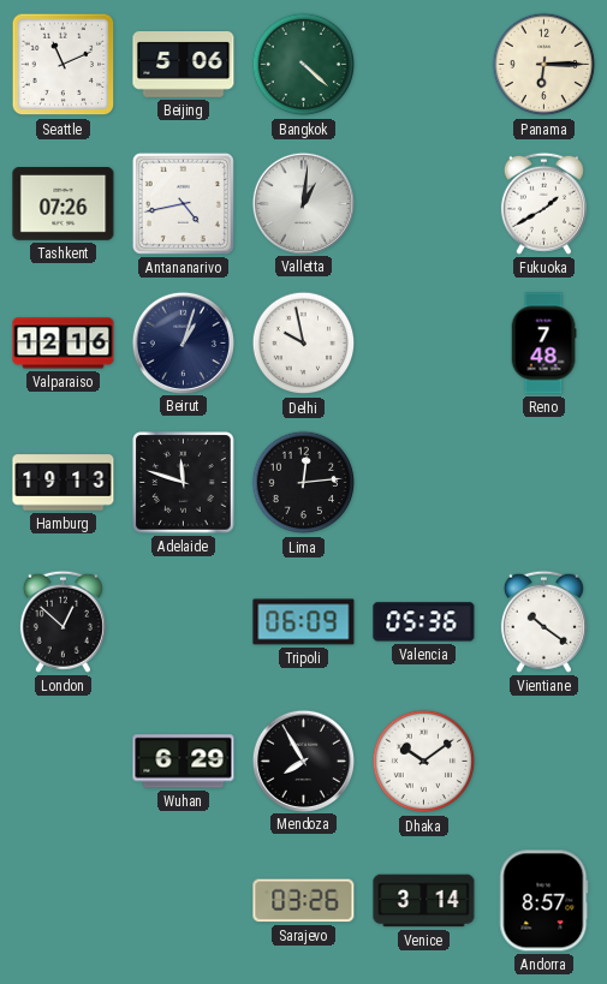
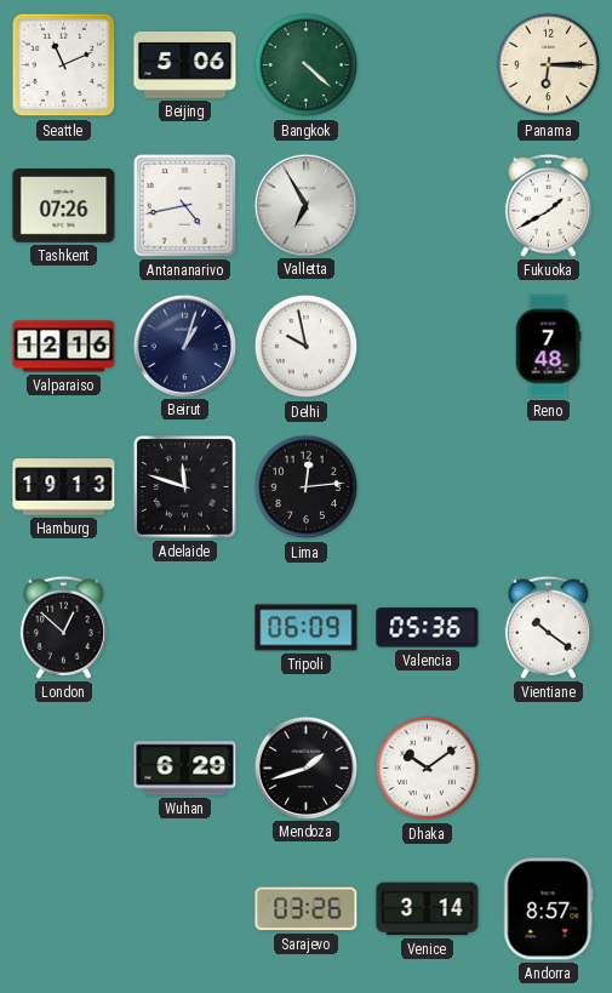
Valletta: 1:01 -> 6:55 (305, 205)
Mendoza: 7:55 -> 1:42 (305, 767)
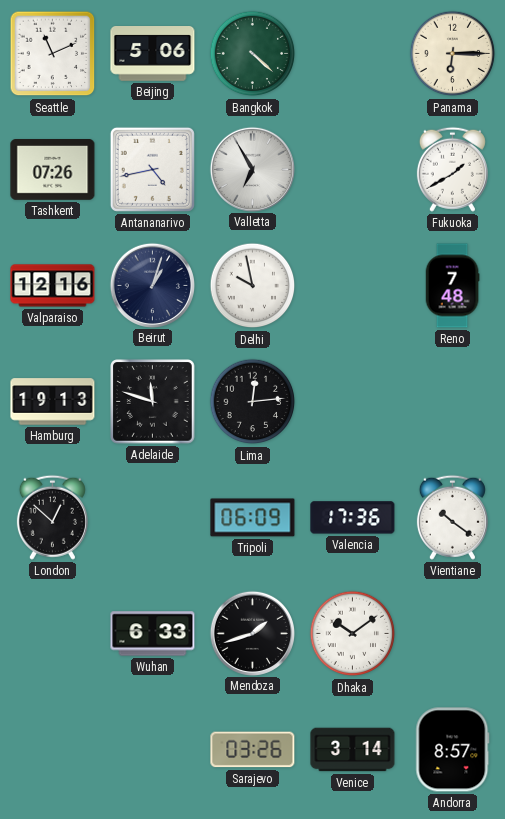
Valencia: 05:36 -> 17:36 (353, 518)
Wuhan: 6:29 -> 6:33 (153, 634)
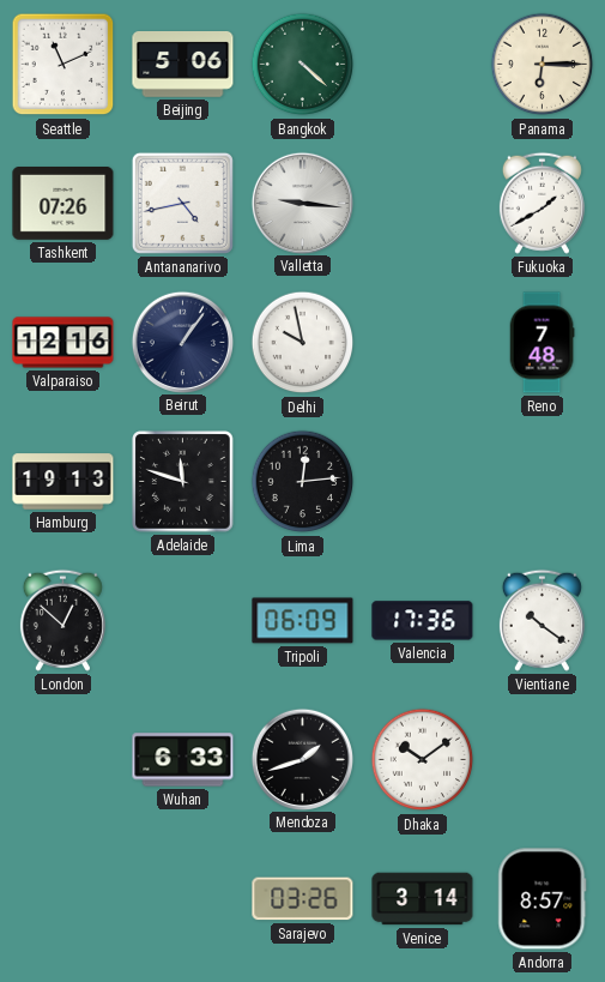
Valletta: 6:55 -> 9:16 (302, 203)
Beirut: 1:03 -> 1:06 (182, 342)
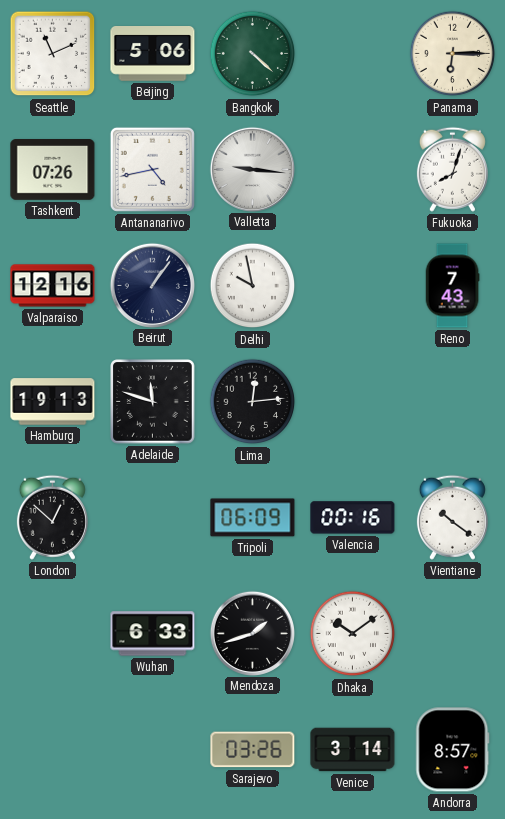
Fukuoka: 1:40 -> 8:03 (452, 169)
Reno: 7:48 -> 7:43 (452, 286)
Valencia: 17:36 -> 00:16 (353, 518)
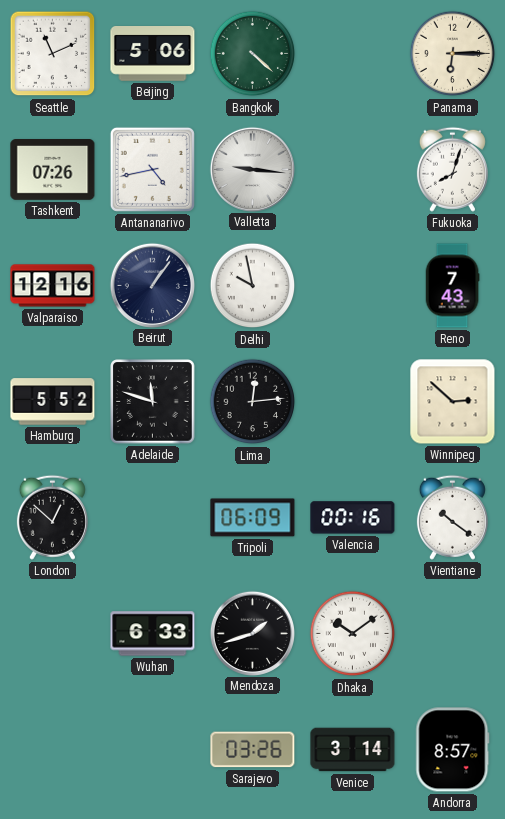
Hamburg: 19:13 -> 5:52 (53, 402)
Winnipeg: none -> 2:52 (453, 402)
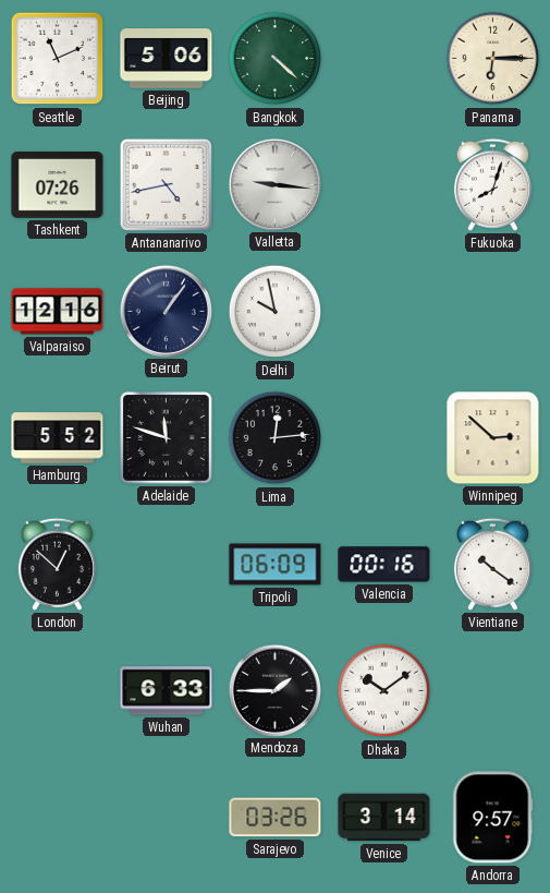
Reno: 7:43 -> none (452, 286)
Mendoza: 1:42 -> 1:45 (274, 690)
Andorra: 8:57 -> 9:57 (493, 818)
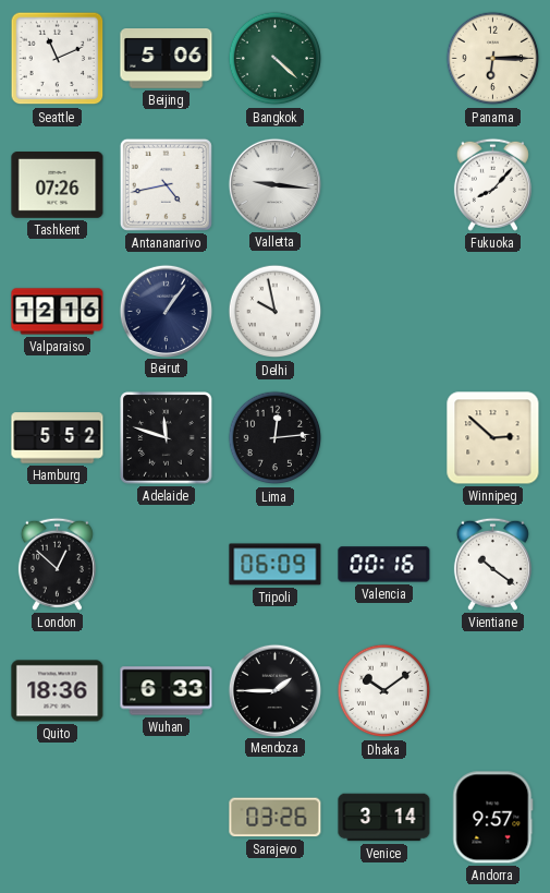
Fukuoka: 8:03 -> 8:07 (492, 184)
Quito: none -> 18:36 (58, 691)
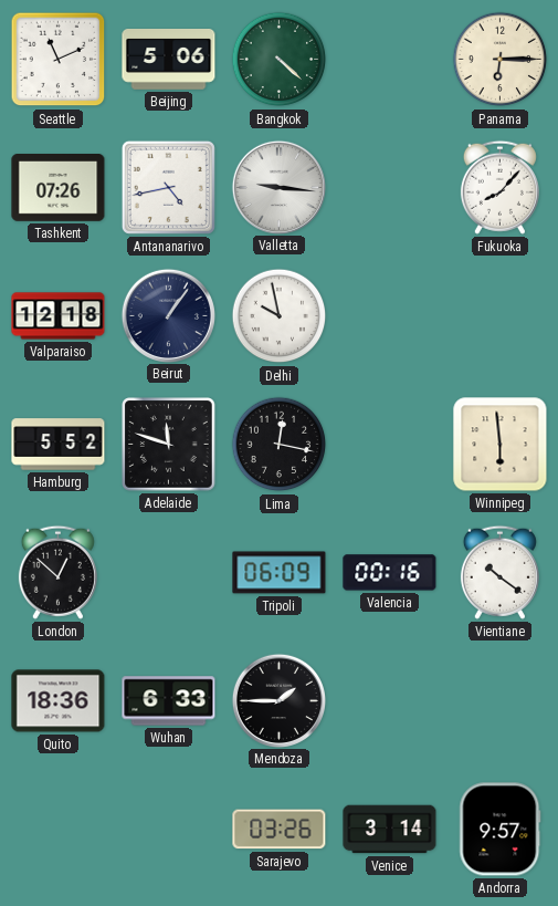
Valparaiso: 12:16 -> 12:18 (59, 316)
Lima: 12:14 -> 12:17 (280, 445)
Winnipeg: 2:52 -> 5:59 (501, 445)
Dhaka: 10:09 -> none (384, 691)
